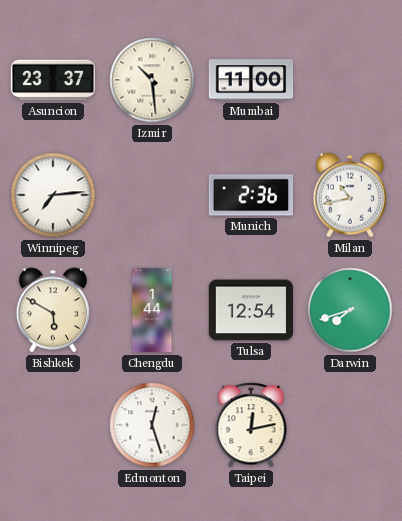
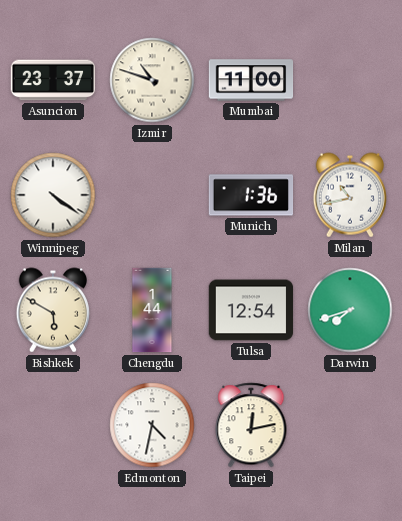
Izmir: 10:29 -> 10:48 (152, 80)
Winnipeg: 7:14 -> 4:21 (53, 195)
Munich: 2:36 -> 1:36 (251, 195)
Edmonton: 12:27 -> 4:32 (152, 425)
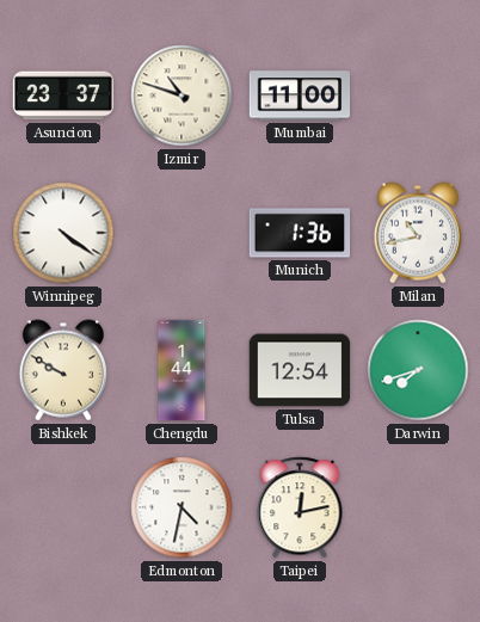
Bishkek: 5:50 -> 9:50 (62, 370)
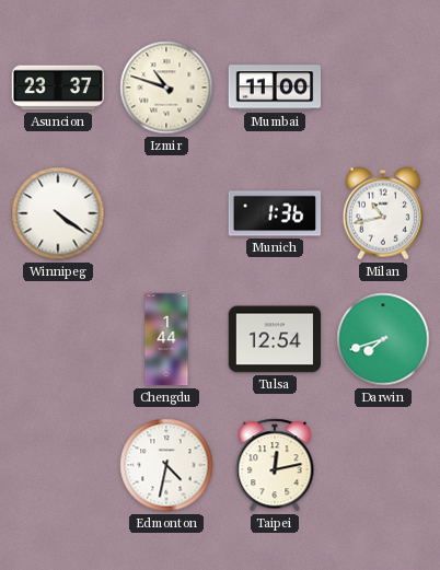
Bishkek: 9:50 -> none (62, 370)
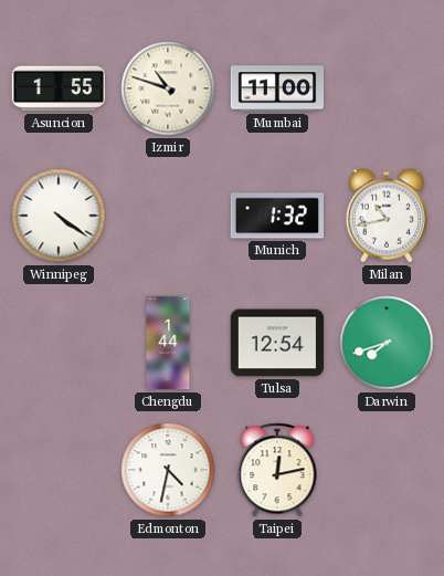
Asuncion: 23:37 -> 1:55 (59, 88)
Munich: 1:36 -> 1:32 (277, 216)
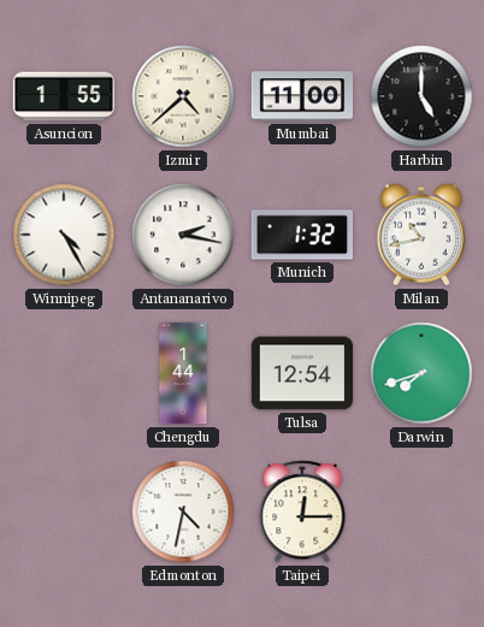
Izmir: 10:48 -> 4:38 (183, 96)
Harbin: none -> 5:00 (421, 96)
Winnipeg: 4:21 -> 4:25 (64, 235)
Antananarivo: none -> 2:17 (183, 235)
Taipei: 12:13 -> 12:15 (302, 511)
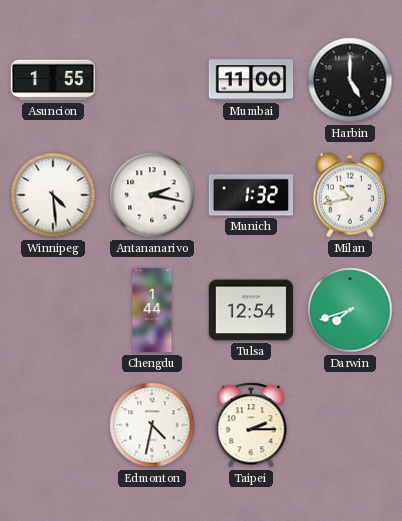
Izmir: 4:38 -> none (183, 96)
Winnipeg: 4:25 -> 4:29 (53, 195)
Taipei: 12:15 -> 2:15 (251, 425)
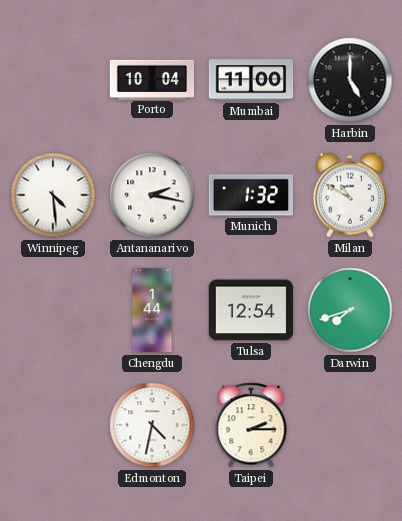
Asuncion: 1:55 -> none (53, 80)
Porto: none -> 10:04 (152, 79)
Milan: 10:43 -> 10:50 (349, 195)
